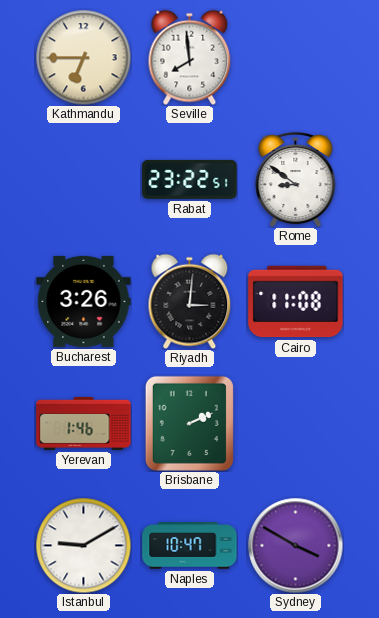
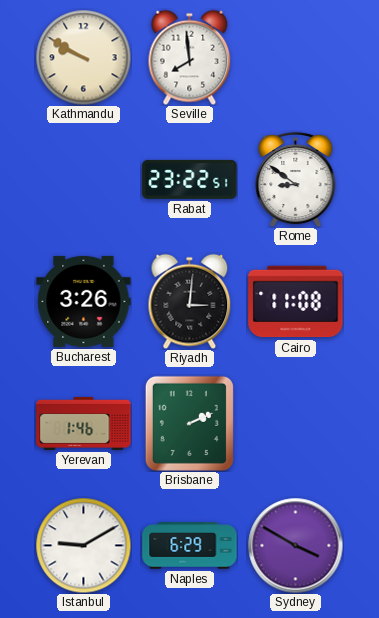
Kathmandu: 6:45 -> 9:50 (83, 57)
Naples: 10:47 -> 6:29 (190, 546)
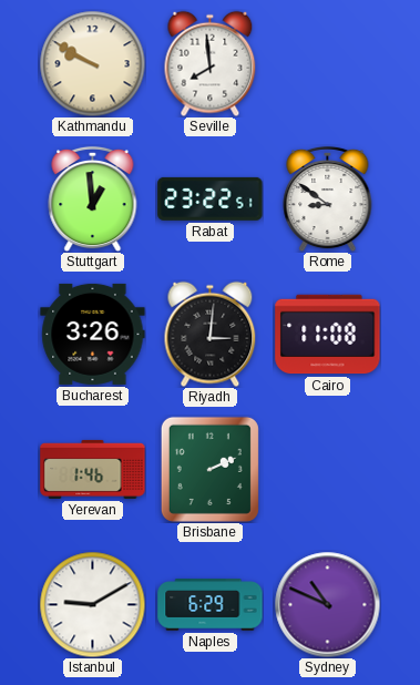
Stuttgart: none -> 12:59 (93, 198)
Sydney: 3:50 -> 10:49 (327, 604)
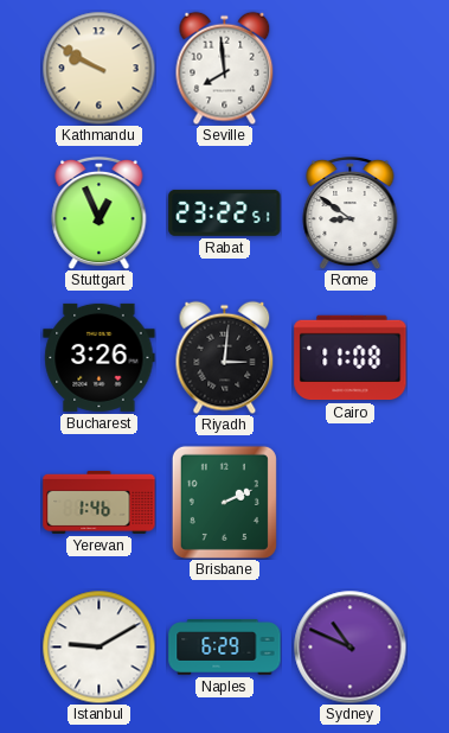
Stuttgart: 12:59 -> 12:56 (100, 212)
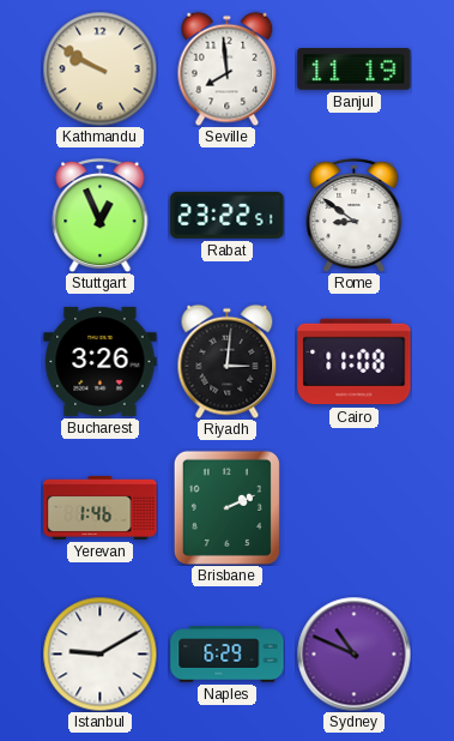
Banjul: none -> 11:19 (355, 70)
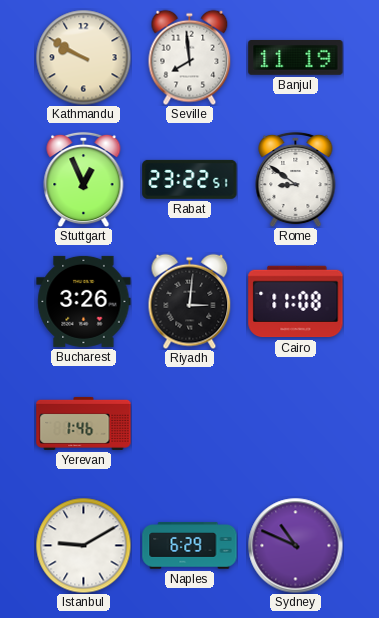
Brisbane: 2:11 -> none (226, 507)
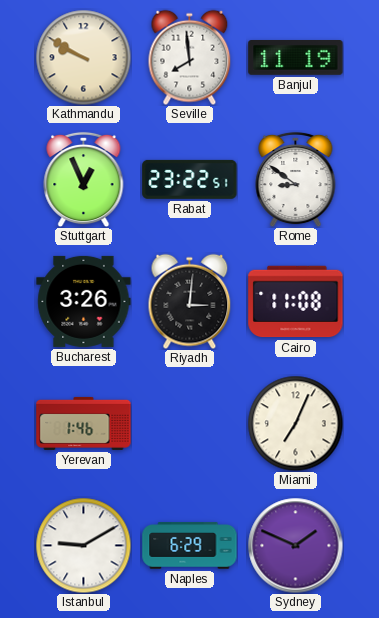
Miami: none -> 7:04 (295, 423)
Sydney: 10:49 -> 1:49 (295, 545)
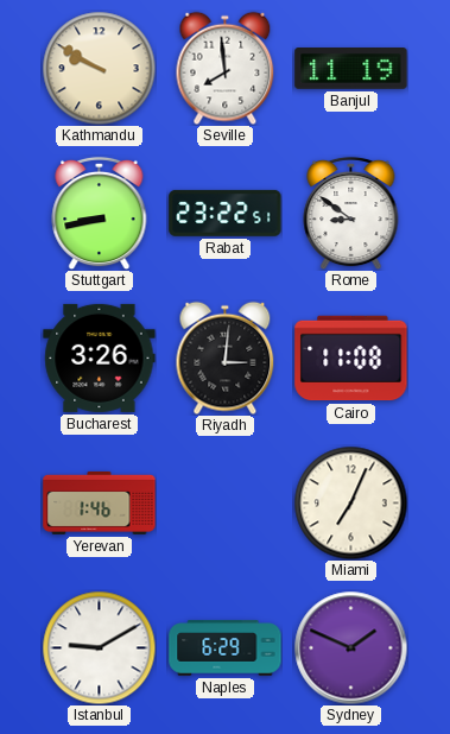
Stuttgart: 12:56 -> 8:43 (100, 213)
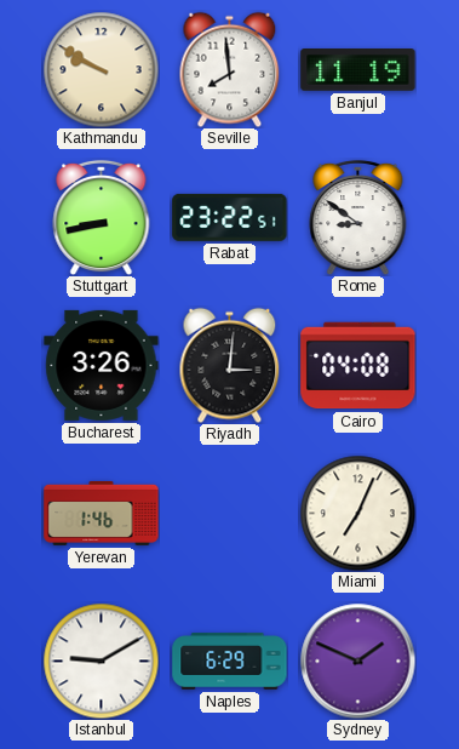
Cairo: 11:08 -> 04:08 (358, 366)
